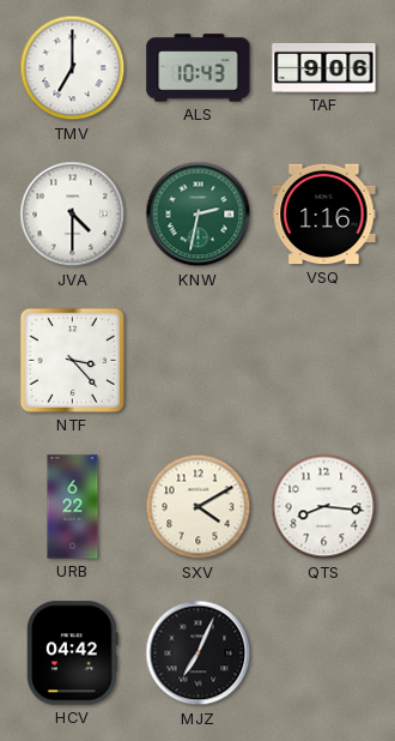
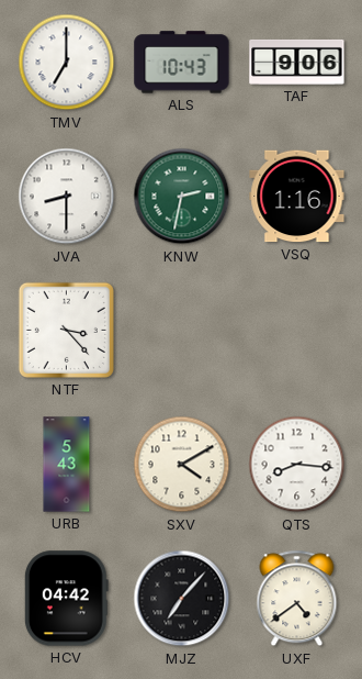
JVA: 4:30 -> 8:30 (67, 197)
URB: 6:22 -> 5:43 (67, 465)
MJZ: 7:04 -> 7:07 (182, 599)
UXF: none -> 4:39 (297, 599)
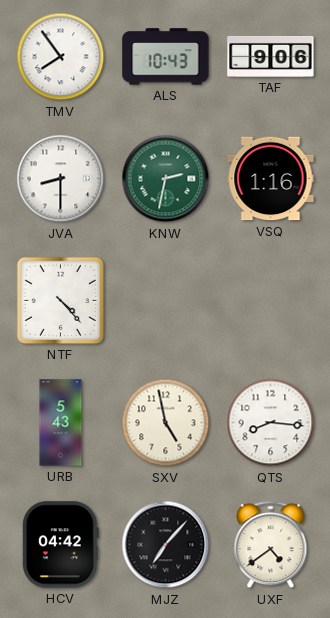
TMV: 7:00 -> 7:54 (61, 57)
NTF: 3:23 -> 4:23 (60, 300)
SXV: 4:10 -> 4:58 (166, 423)
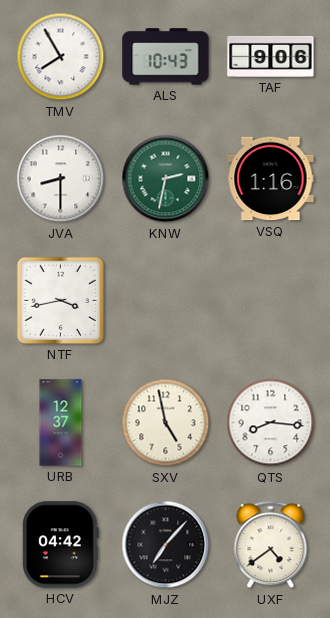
TMV: 7:54 -> 7:55 (61, 57)
NTF: 4:23 -> 3:43 (60, 300)
URB: 5:43 -> 12:37 (61, 423)
